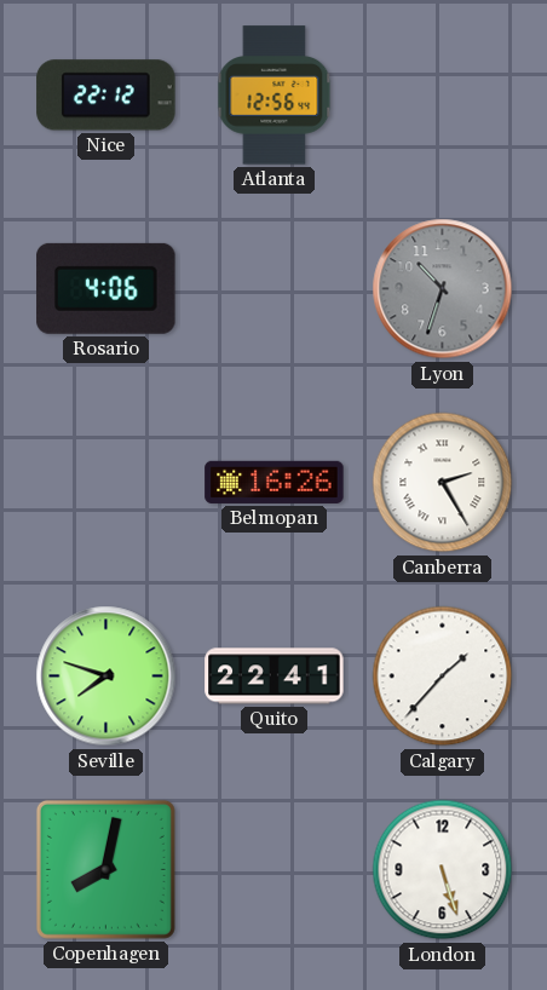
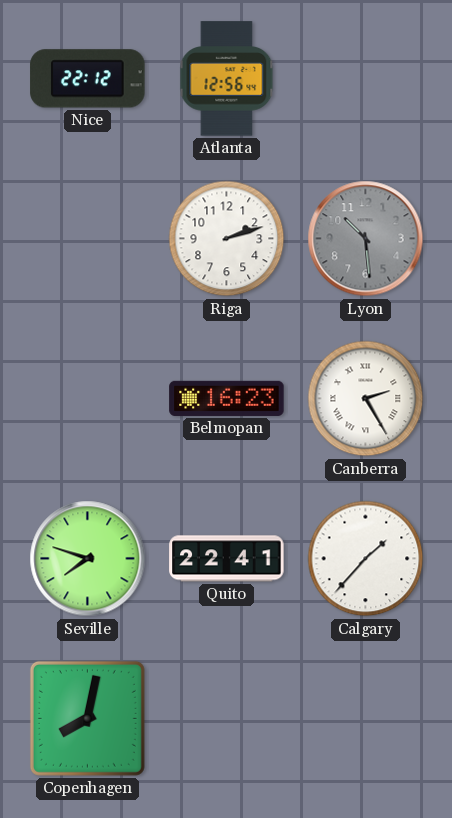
Rosario: 4:06 -> none (106, 288)
Riga: none -> 2:12 (227, 239)
Lyon: 10:33 -> 10:29 (366, 239)
Belmopan: 16:26 -> 16:23 (227, 398)
London: 5:27 -> none (443, 870)
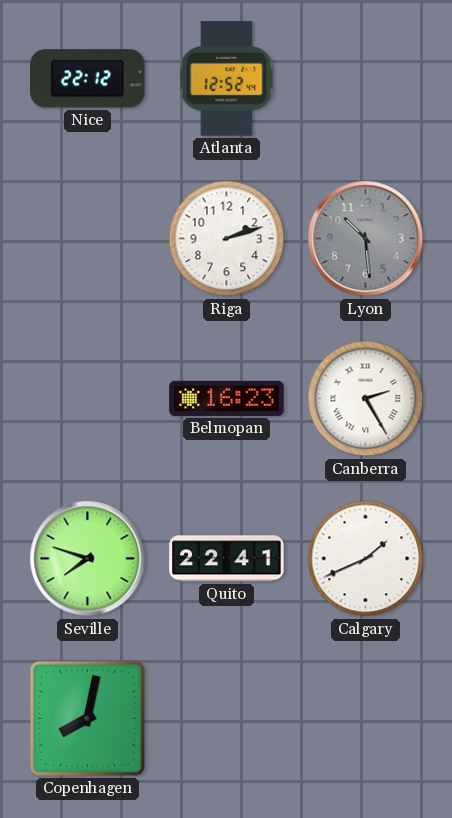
Atlanta: 12:56 -> 12:52 (227, 79)
Calgary: 1:37 -> 1:41 (366, 559)
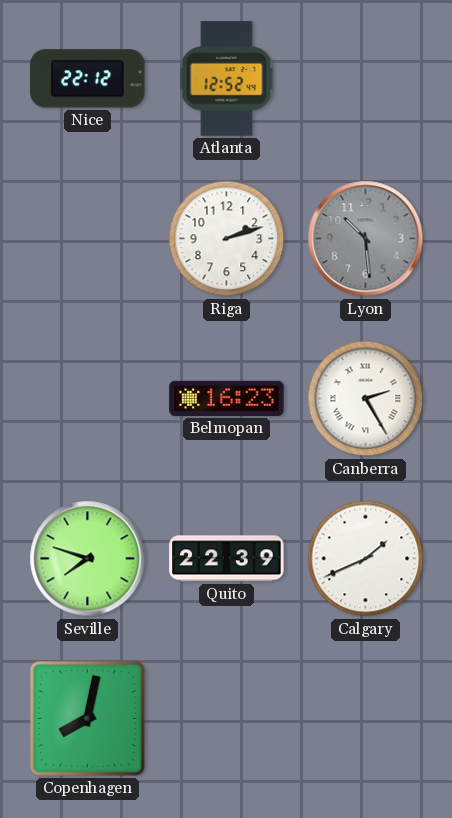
Quito: 22:41 -> 22:39 (227, 559)
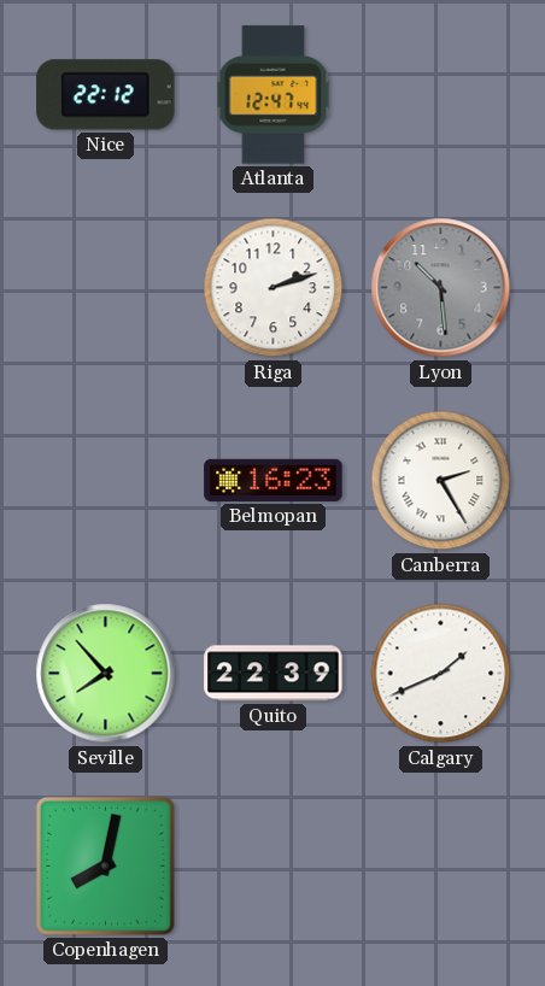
Atlanta: 12:52 -> 12:47 (274, 95)
Seville: 7:48 -> 7:53 (106, 674)
